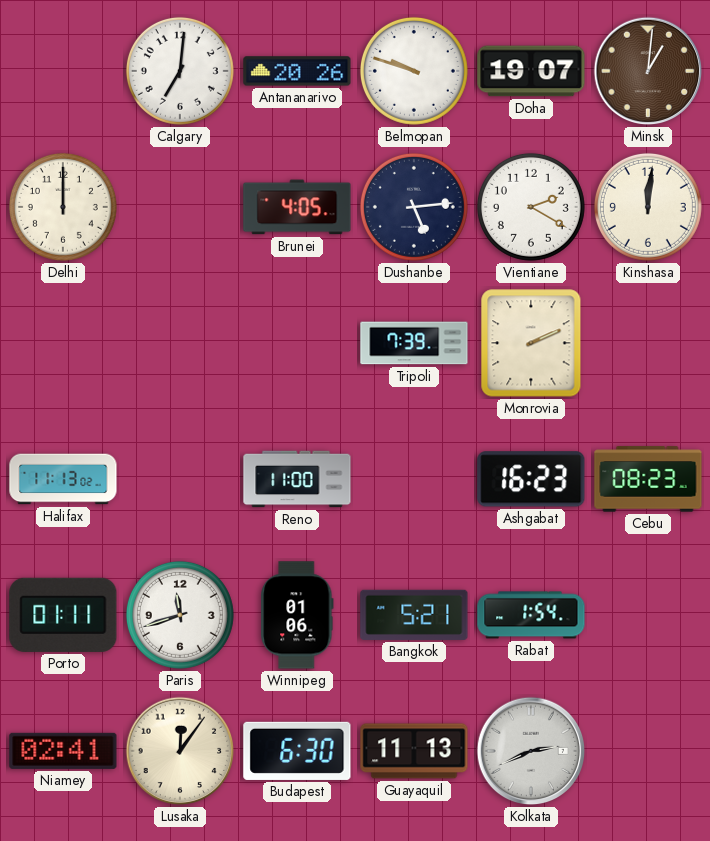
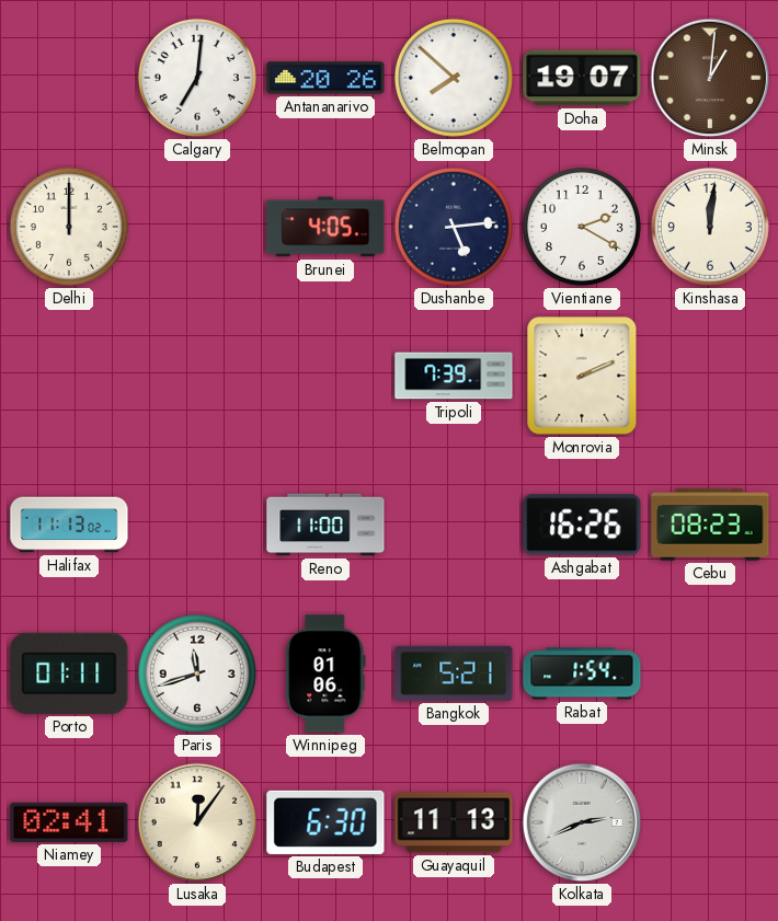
Belmopan: 9:48 -> 7:52 (454, 78)
Ashgabat: 16:23 -> 16:26 (582, 525)
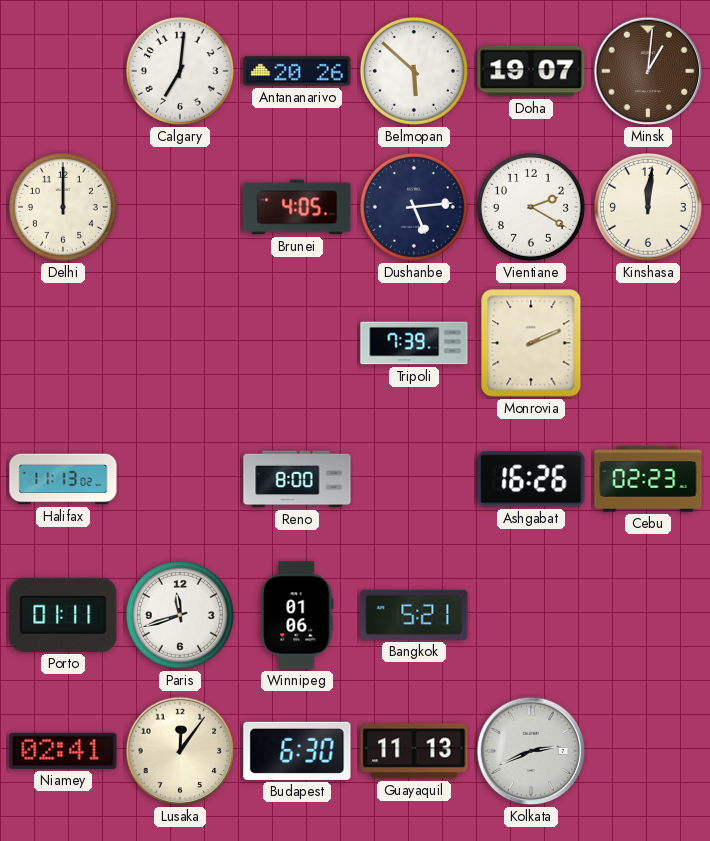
Belmopan: 7:52 -> 5:52 (414, 71)
Reno: 11:00 -> 8:00 (297, 479)
Cebu: 08:23 -> 02:23 (648, 479)
Rabat: 1:54 -> none (582, 674)
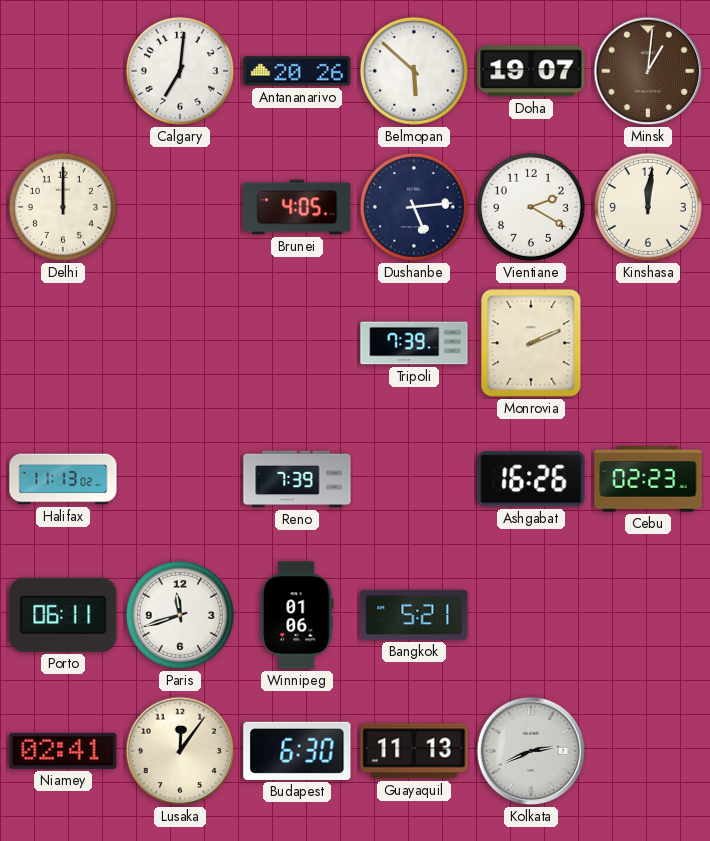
Reno: 8:00 -> 7:39 (297, 479)
Porto: 01:11 -> 06:11 (63, 615)
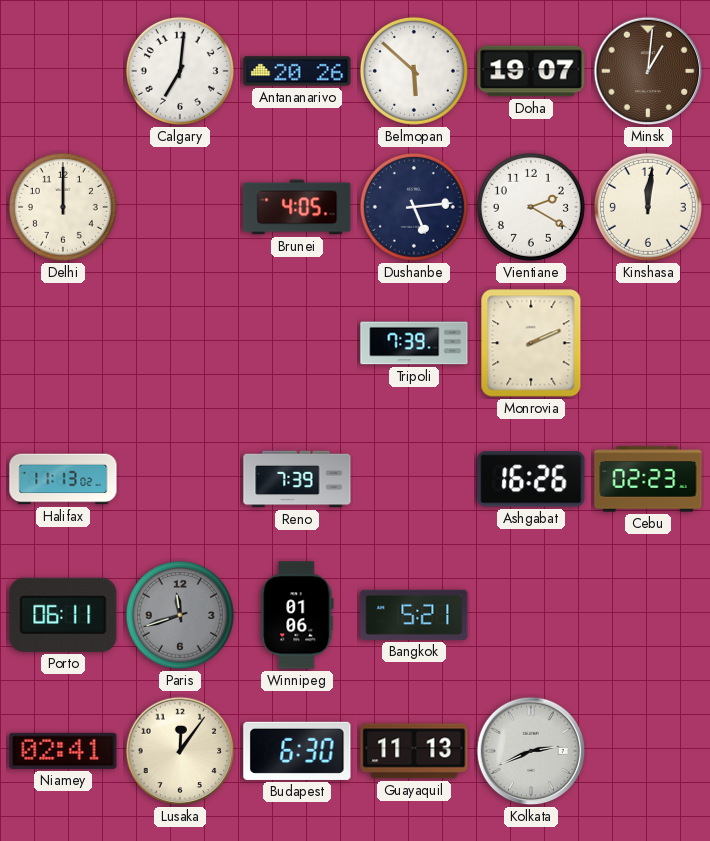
Paris dial: white -> grey (180, 615)
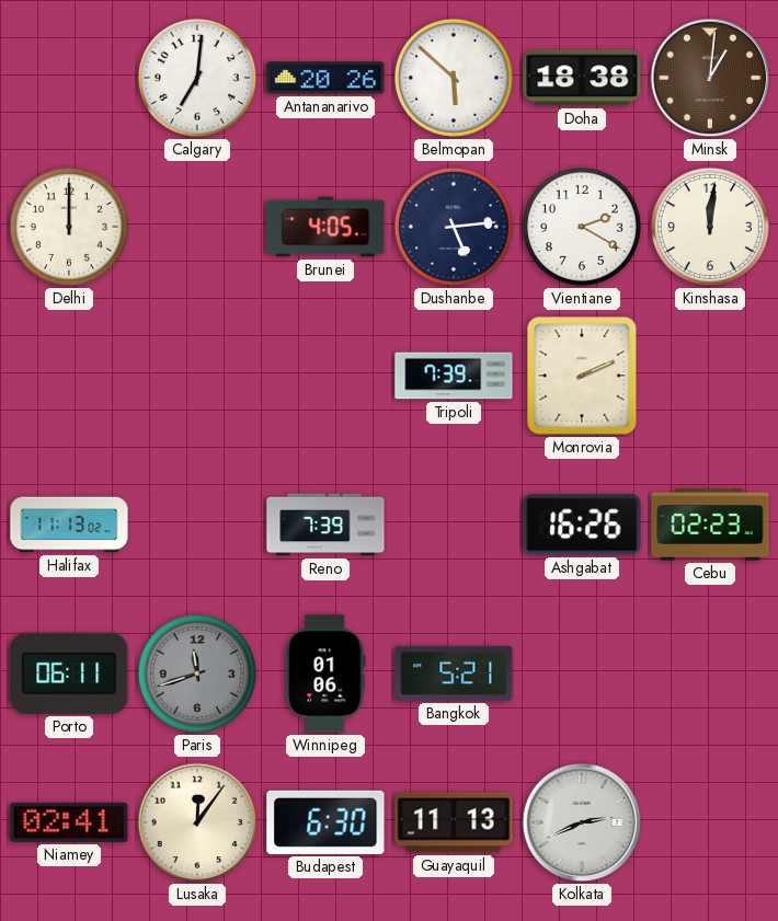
Doha: 19:07 -> 18:38 (582, 78)
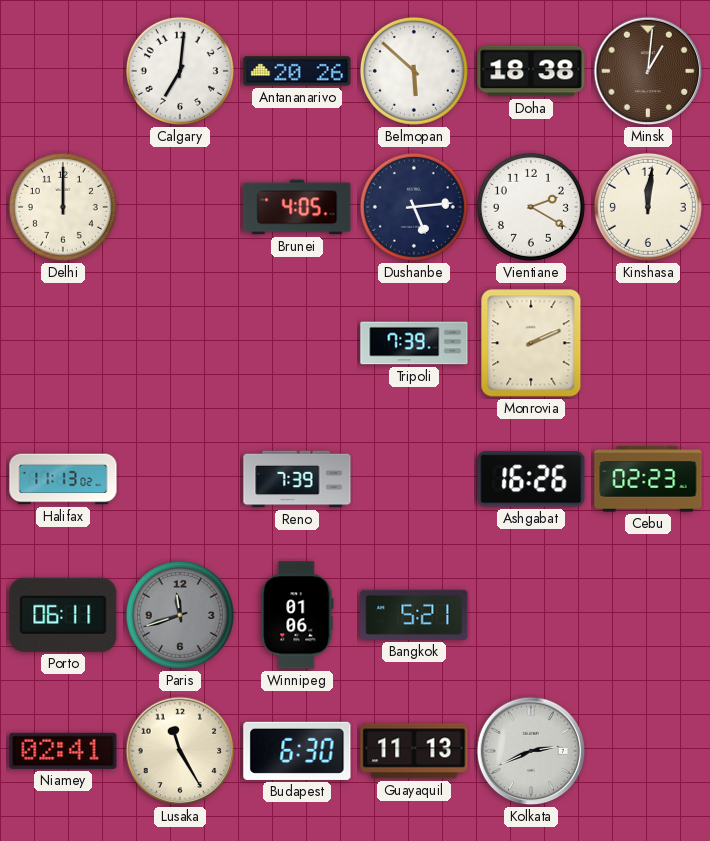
Lusaka: 12:06 -> 11:25 (180, 751)
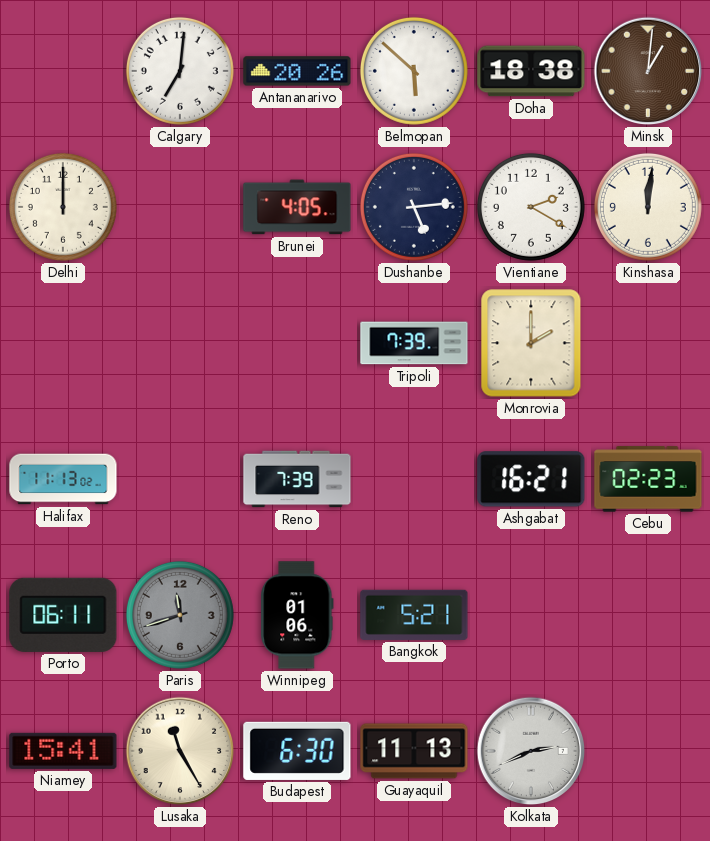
Monrovia: 2:11 -> 2:00 (531, 343)
Ashgabat: 16:26 -> 16:21 (531, 479)
Niamey: 02:41 -> 15:41 (63, 751)
